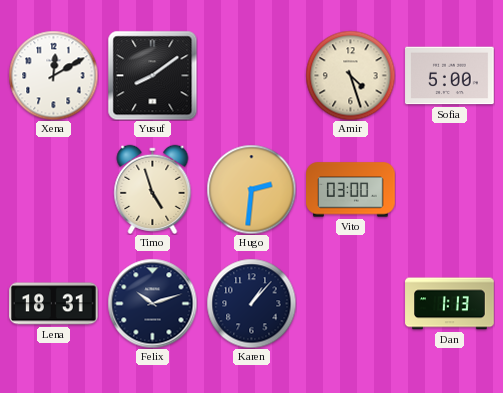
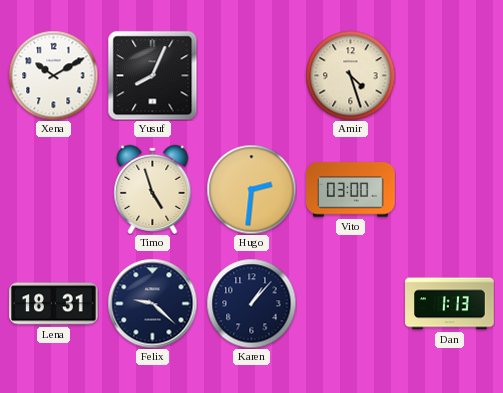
Xena: 12:10 -> 10:10 (53, 75)
Yusuf: 8:09 -> 8:04 (152, 75)
Sofia: 5:00 -> none (450, 76)
Felix: 10:12 -> 9:22 (152, 303)
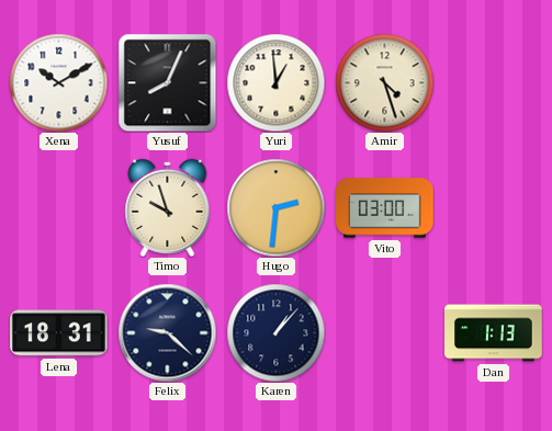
Yuri: none -> 12:59 (275, 82)
Timo: 4:57 -> 9:57 (168, 207)
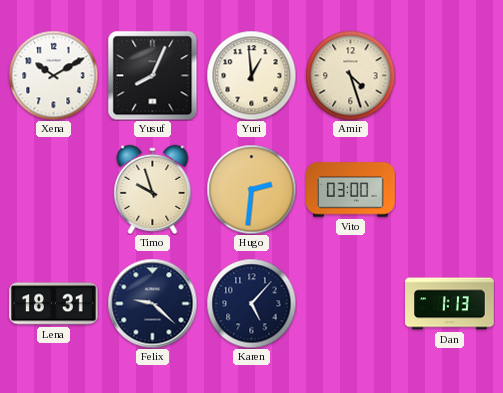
Karen: 1:07 -> 5:07 (251, 303)
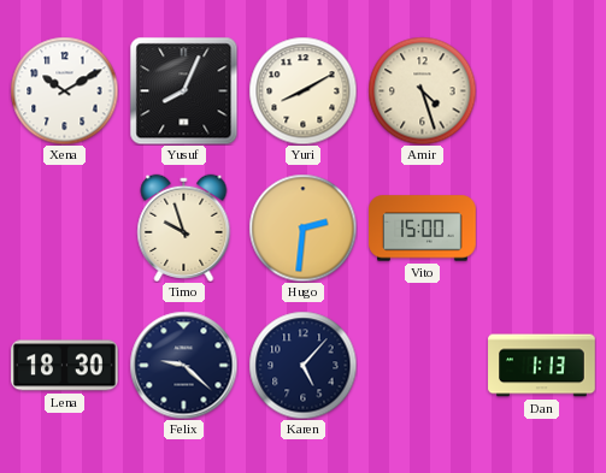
Yuri: 12:59 -> 8:10 (302, 90)
Vito: 03:00 -> 15:00 (423, 229)
Lena: 18:31 -> 18:30 (65, 366)
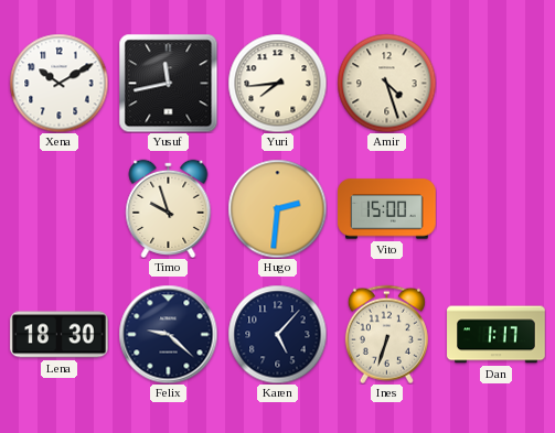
Yusuf: 8:04 -> 11:43 (168, 83)
Yuri: 8:10 -> 7:44 (277, 83)
Ines: none -> 6:33 (386, 334)
Dan: 1:13 -> 1:17 (497, 335)
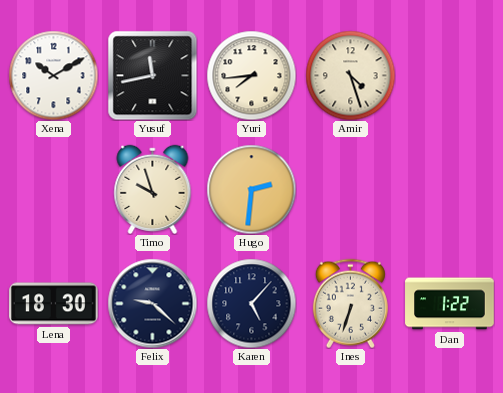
Vito: 15:00 -> none (387, 209)
Dan: 1:17 -> 1:22 (450, 304)
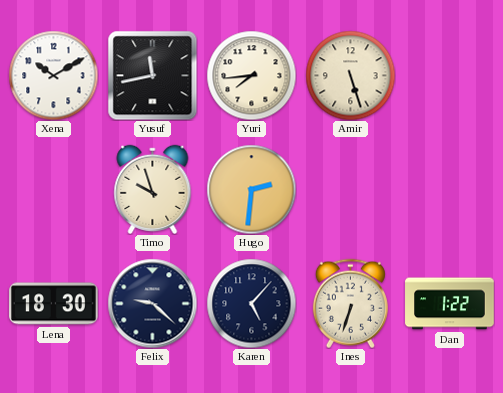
Amir: 4:27 -> 5:27 (350, 75)
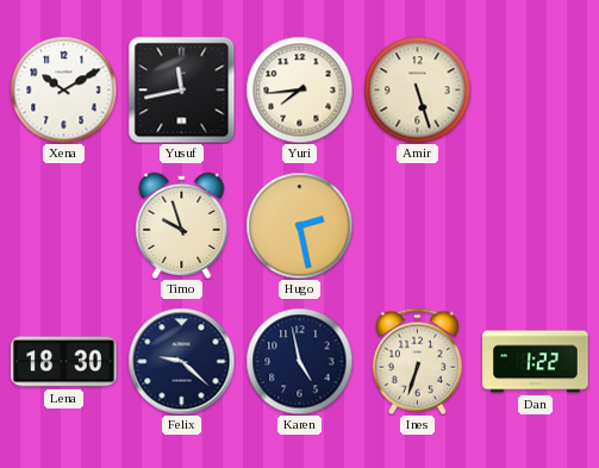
Hugo: 2:31 -> 2:28 (299, 225)
Karen: 5:07 -> 4:58 (299, 361)
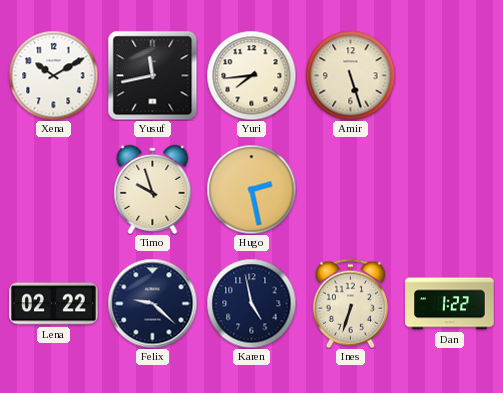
Lena: 18:30 -> 02:22 (54, 304)
